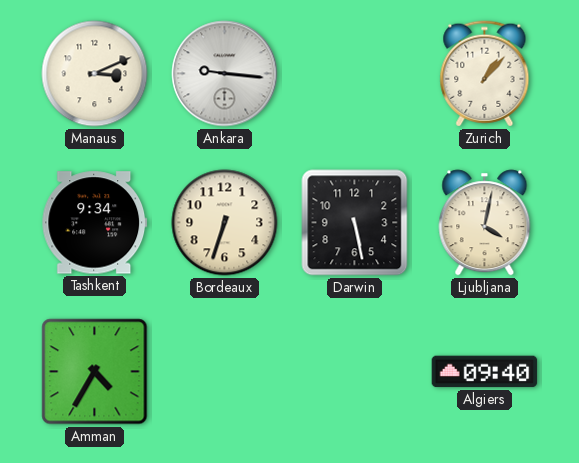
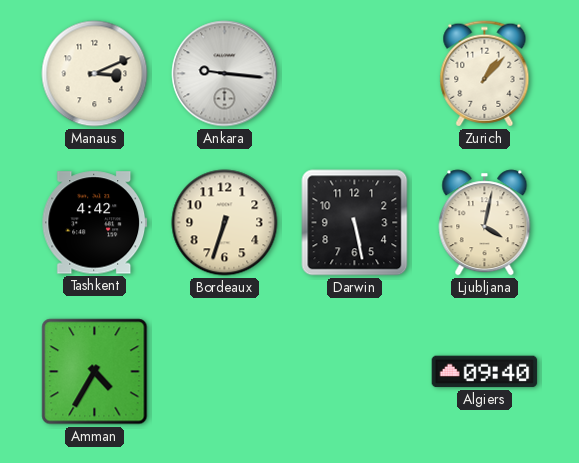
Tashkent: 9:34 -> 4:42 (95, 223)
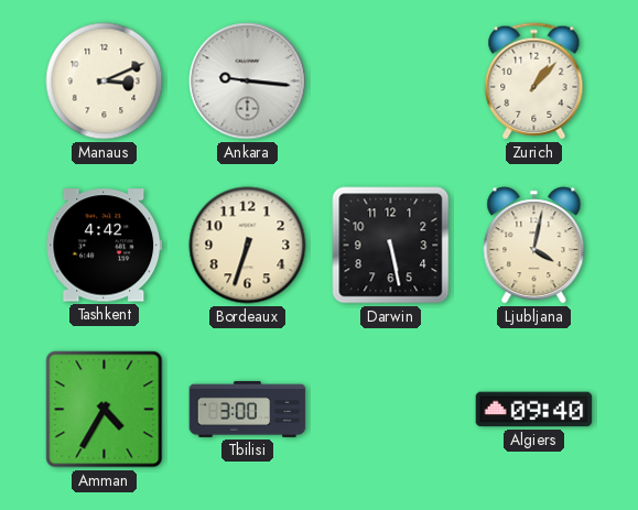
Tbilisi: none -> 3:00 (248, 409)
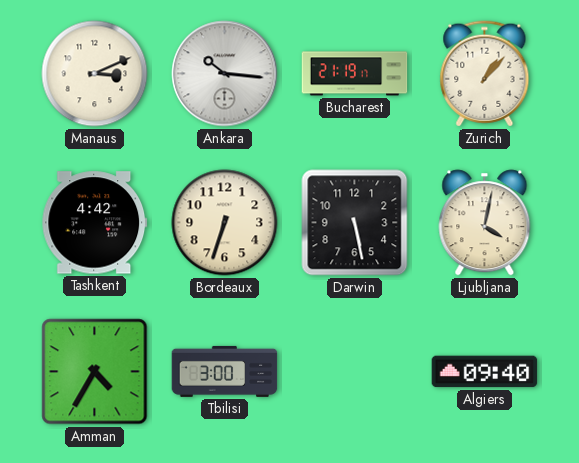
Ankara: 9:16 -> 10:16 (225, 74)
Bucharest: none -> 21:19 (355, 74)
